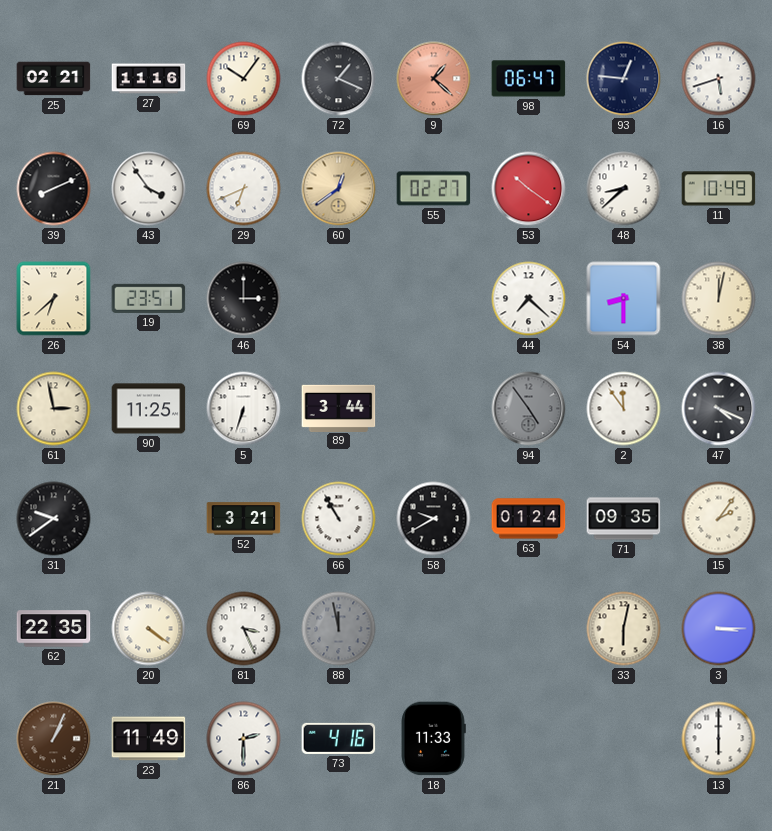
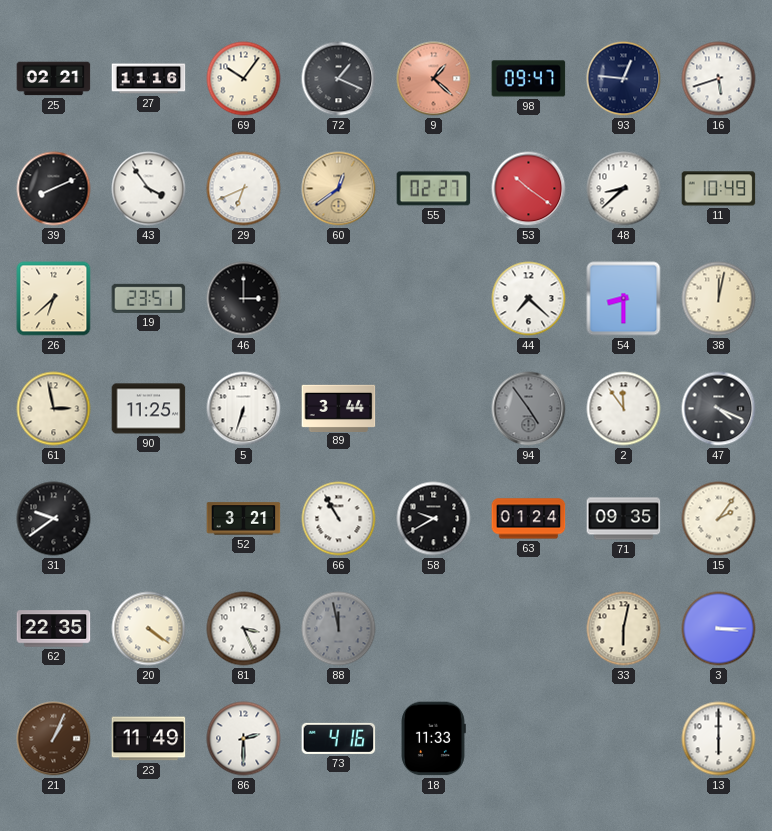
98: 06:47 -> 09:47 (529, 79)
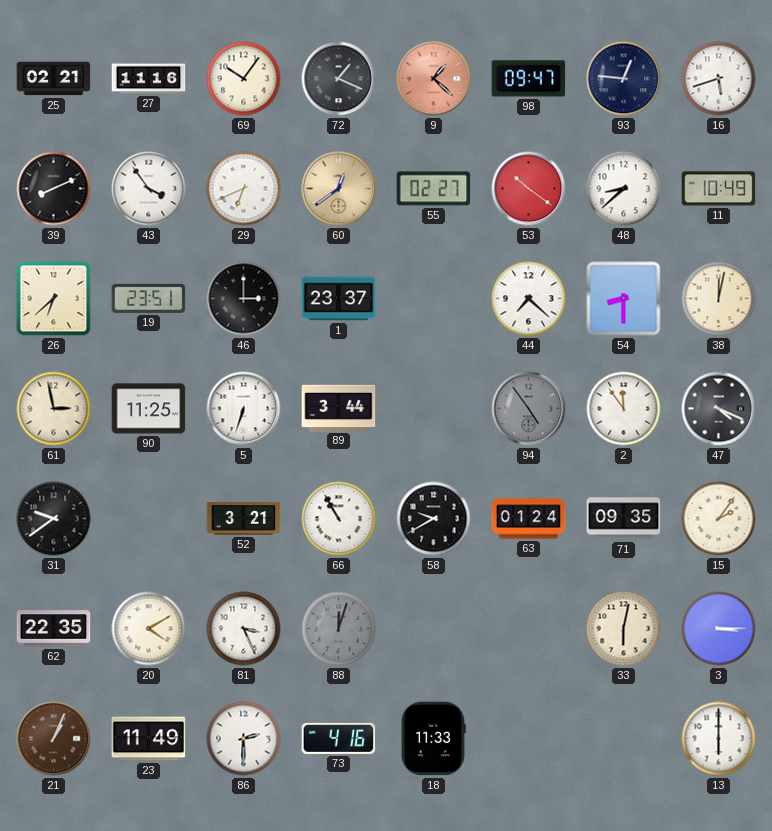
1: none -> 23:37 (339, 299)
20: 4:21 -> 4:10 (149, 629)
88: 11:58 -> 12:03 (339, 629)
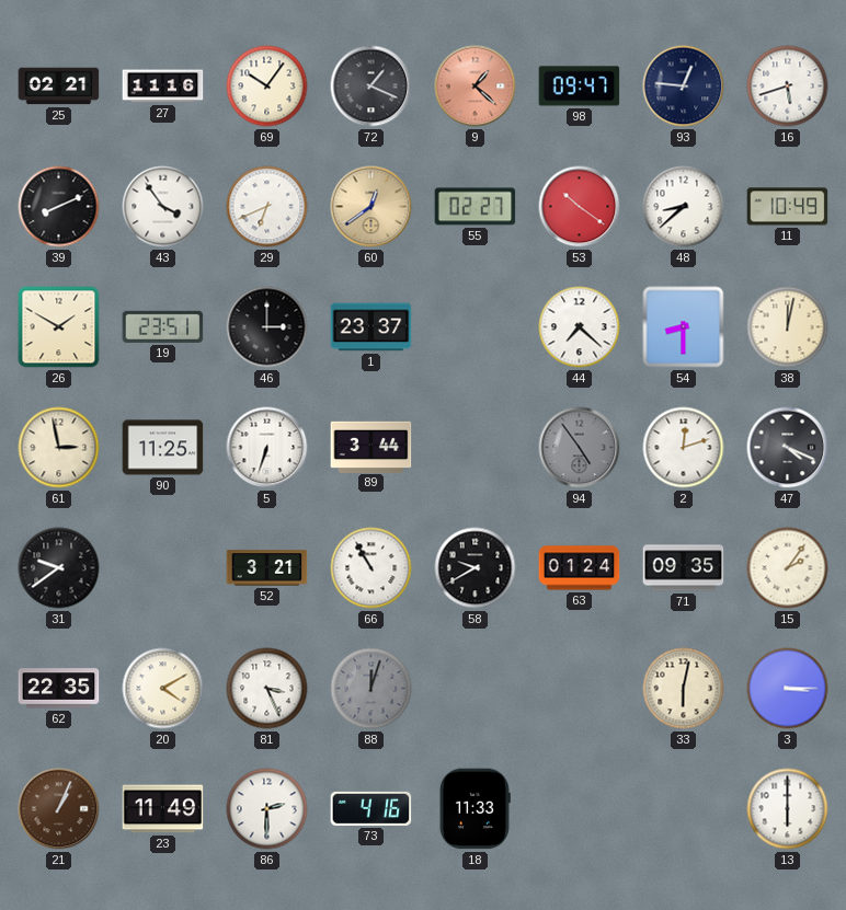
26: 6:38 -> 1:50 (59, 327)
2: 11:54 -> 12:12 (684, 448)
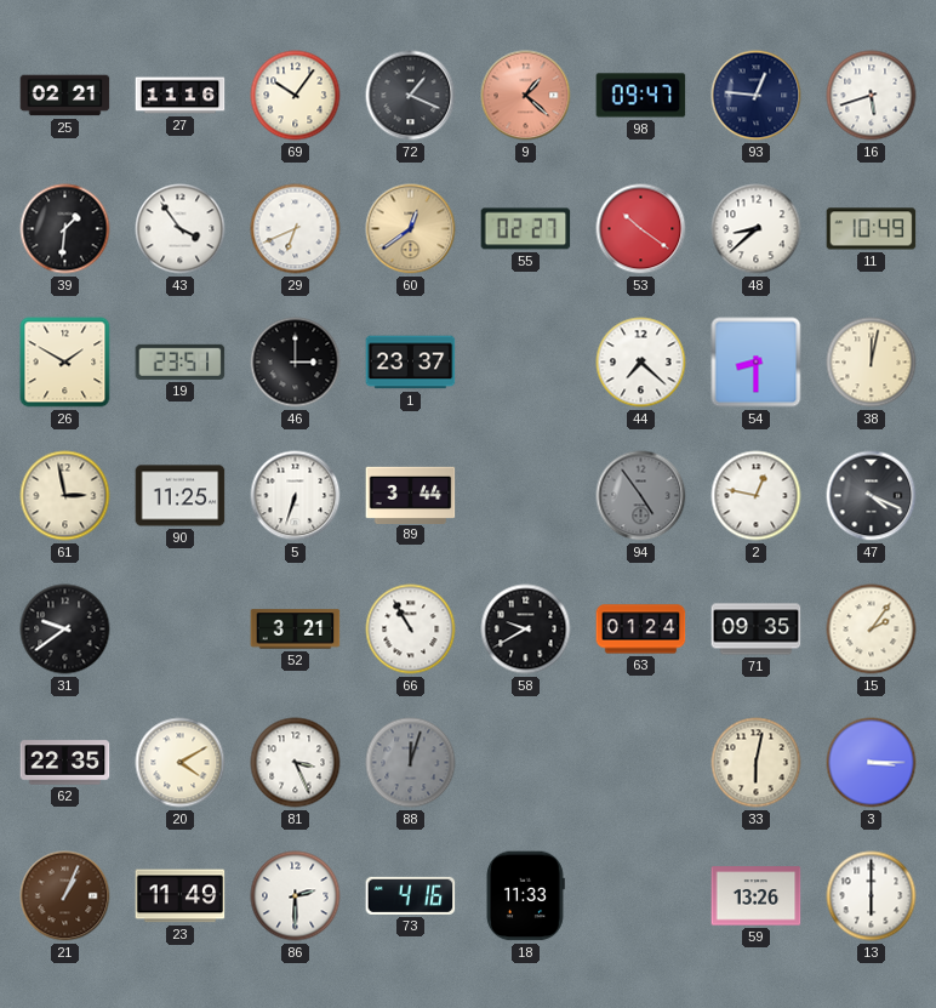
39: 8:11 -> 1:31 (65, 229)
2: 12:12 -> 12:47 (757, 496)
59: none -> 13:26 (757, 896)
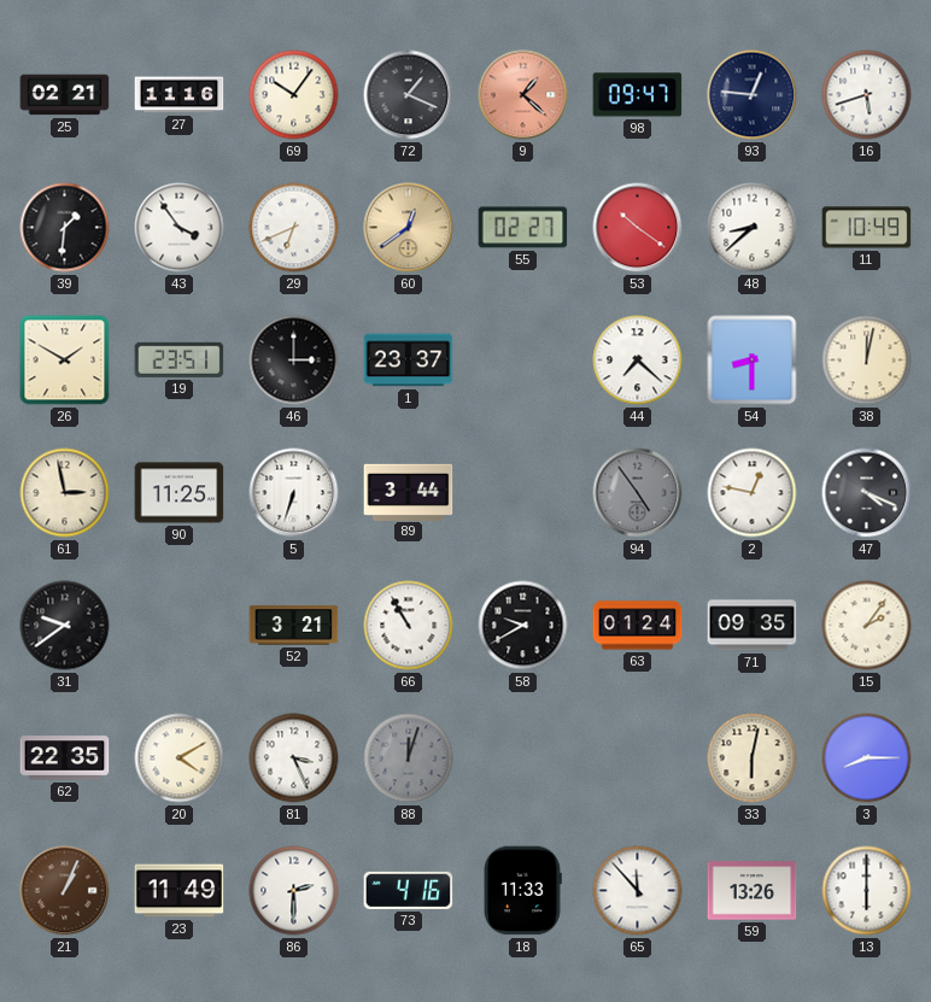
3: 3:15 -> 8:15 (867, 758)
65: none -> 11:53 (638, 891)
